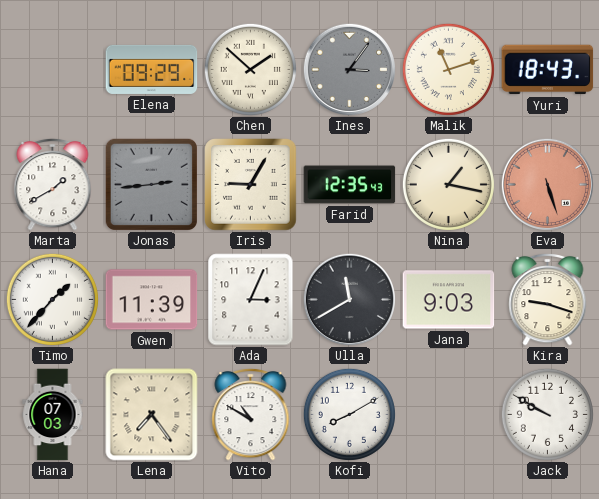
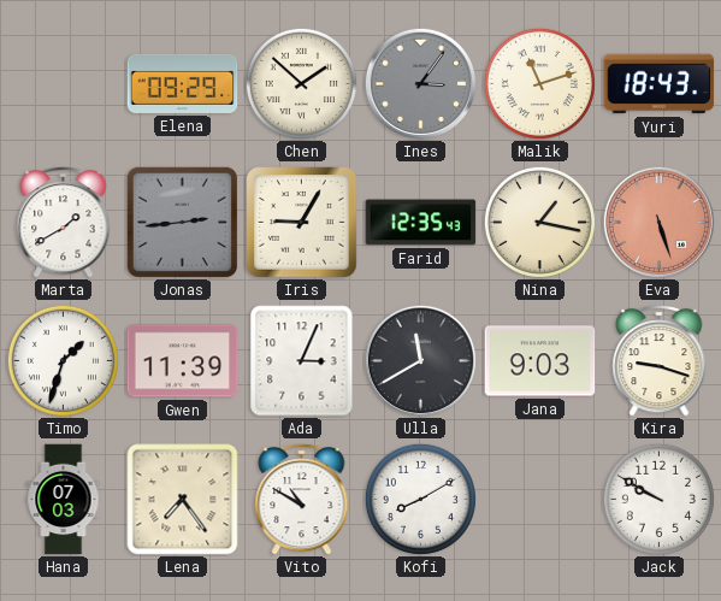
Timo: 1:37 -> 1:33 (63, 360)
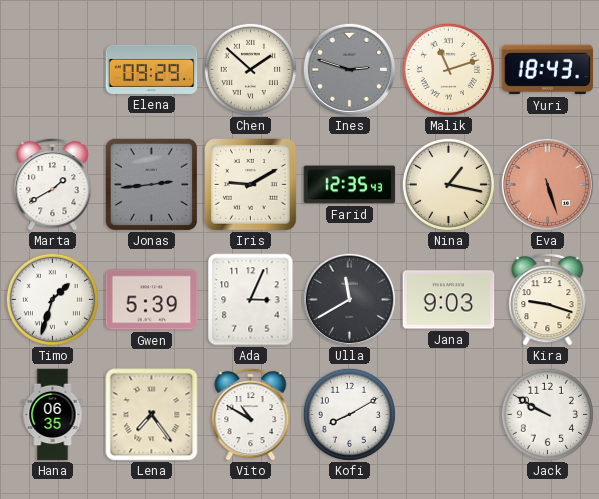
Ines: 3:06 -> 2:48 (349, 69)
Iris: 9:05 -> 9:10 (251, 185)
Gwen: 11:39 -> 5:39 (152, 300)
Hana: 07:03 -> 06:35 (53, 415)
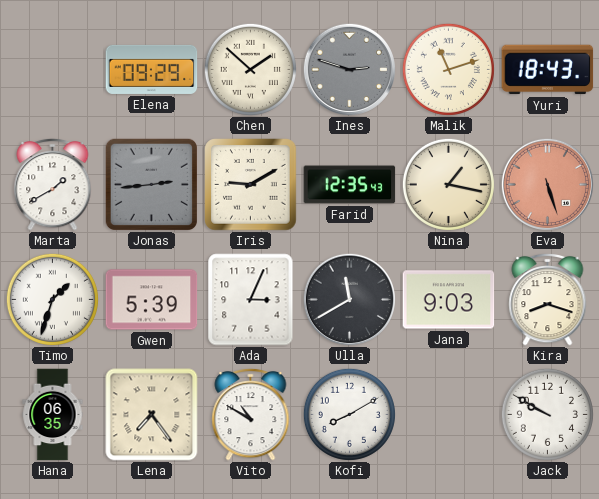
Kira: 9:18 -> 8:18 (548, 299)
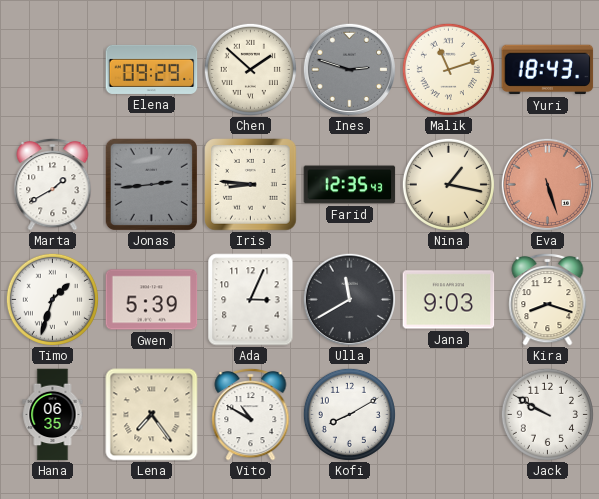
Iris: 9:10 -> 8:46 (251, 185)
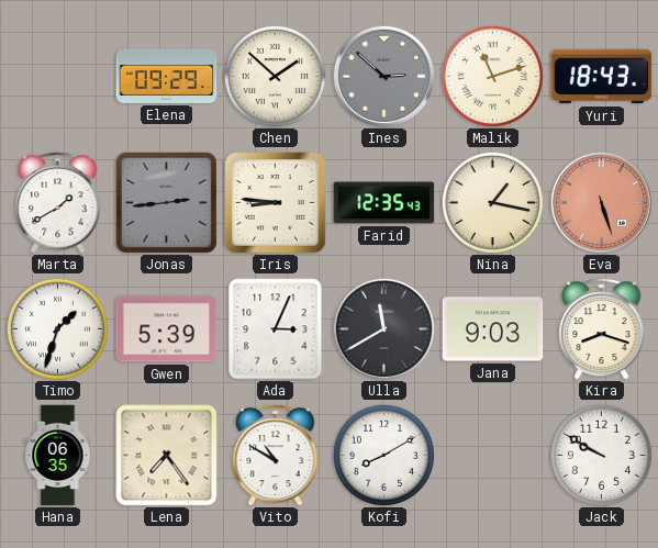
Ines: 2:48 -> 2:52 (383, 76)
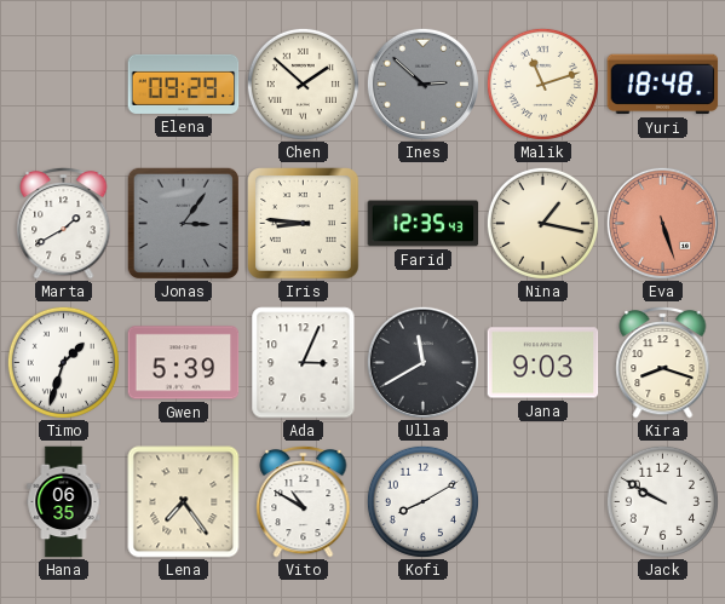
Yuri: 18:43 -> 18:48 (663, 85)
Jonas: 2:44 -> 3:06 (183, 223)
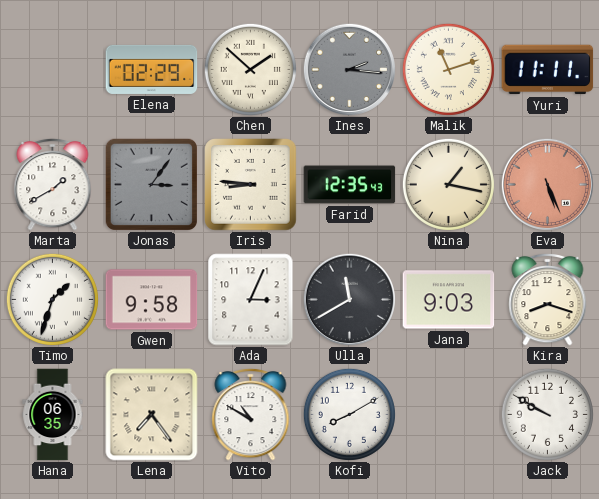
Elena: 09:29 -> 02:29 (152, 69)
Ines: 2:52 -> 2:16 (349, 69)
Yuri: 18:48 -> 11:11 (548, 70)
Eva: 5:27 -> 5:26 (547, 184)
Gwen: 5:39 -> 9:58 (152, 300)
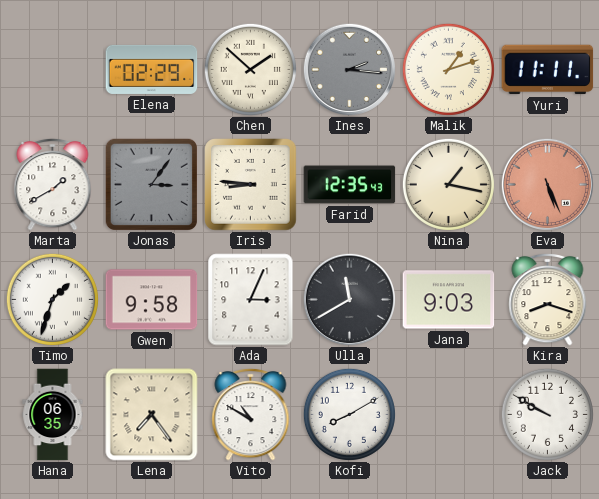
Malik: 11:12 -> 1:12 (448, 69)
